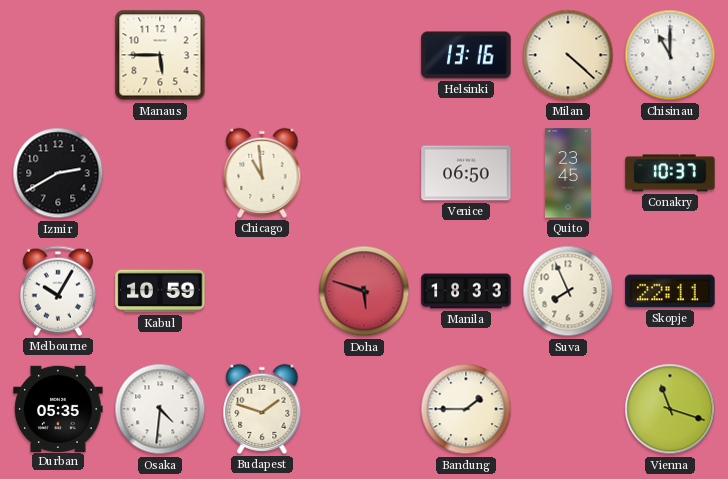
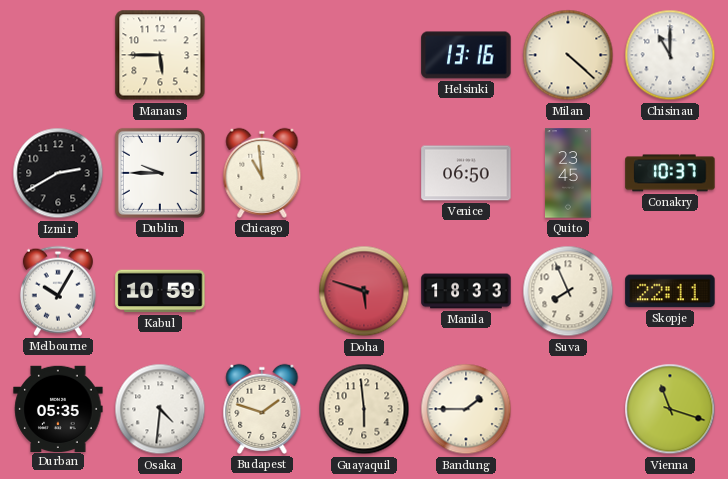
Dublin: none -> 9:45 (160, 173)
Guayaquil: none -> 5:59 (364, 409)
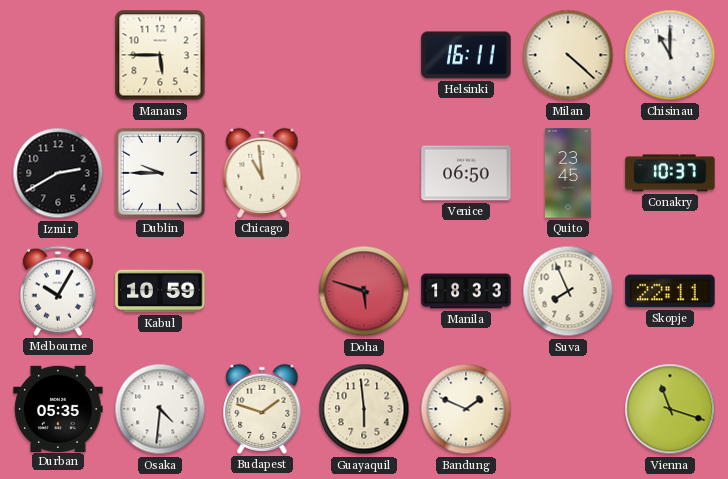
Helsinki: 13:16 -> 16:11 (466, 55)
Bandung: 1:45 -> 1:49 (466, 409)
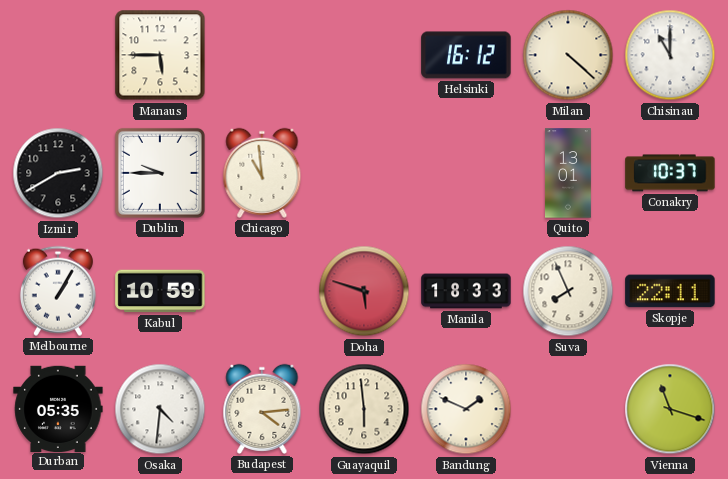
Helsinki: 16:11 -> 16:12 (466, 55)
Venice: 06:50 -> none (466, 173)
Quito: 23:45 -> 13:01 (568, 173)
Melbourne: 10:05 -> 1:05 (58, 291)
Budapest: 1:48 -> 4:14 (262, 409)
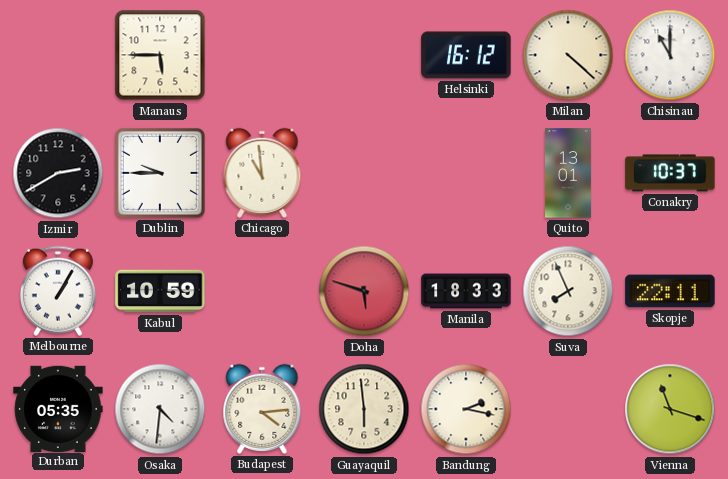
Bandung: 1:49 -> 2:17 (466, 409)
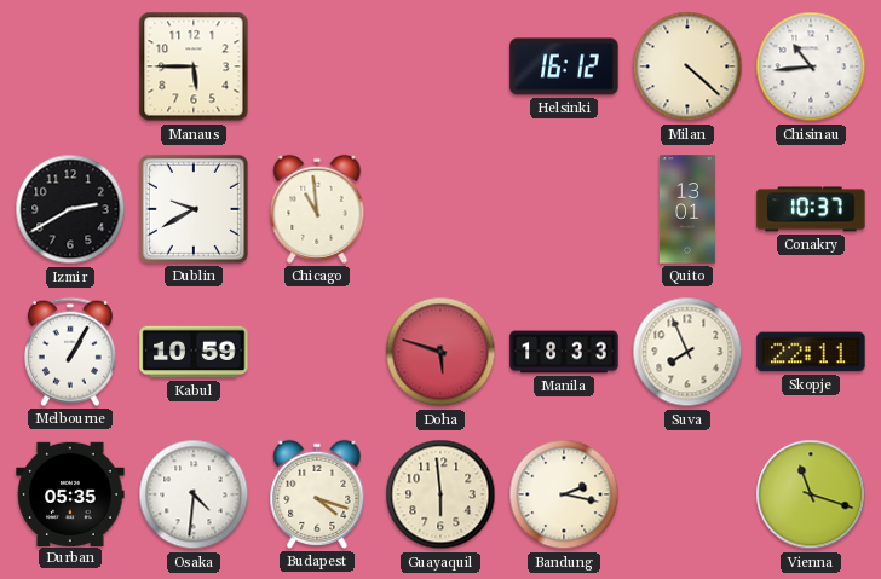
Chisinau: 11:00 -> 10:44 (811, 66)
Dublin: 9:45 -> 9:40 (194, 209)
Budapest: 4:14 -> 4:18 (317, 494)
